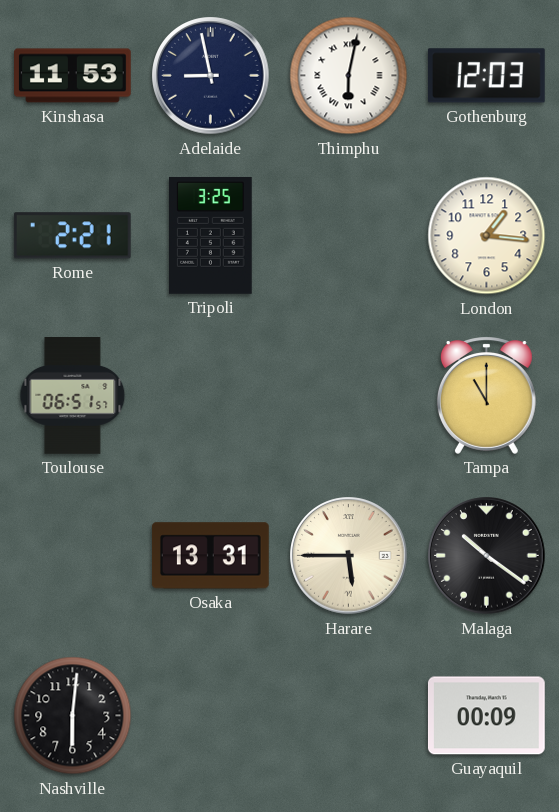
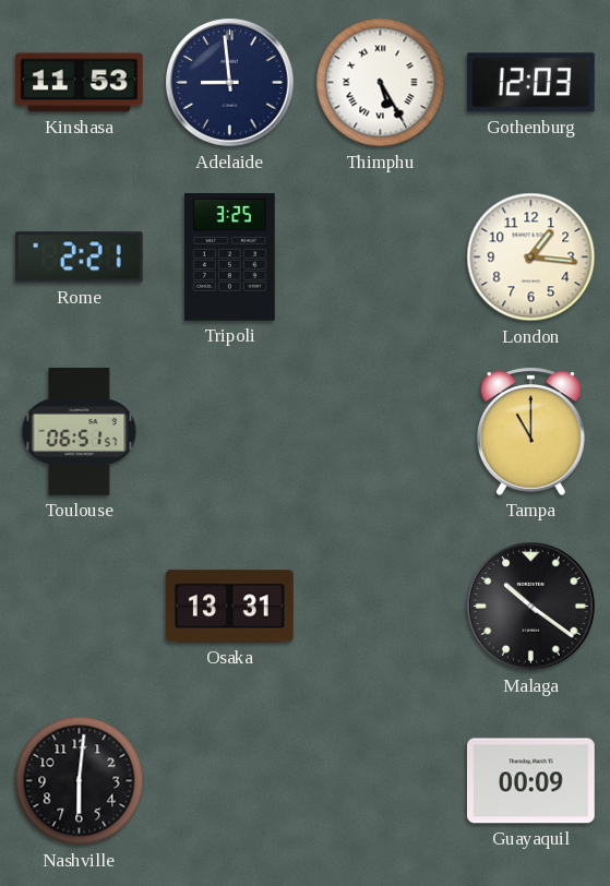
Adelaide: 8:58 -> 8:59 (230, 83)
Thimphu: 6:02 -> 5:25 (381, 83)
Harare: 5:45 -> none (349, 556)
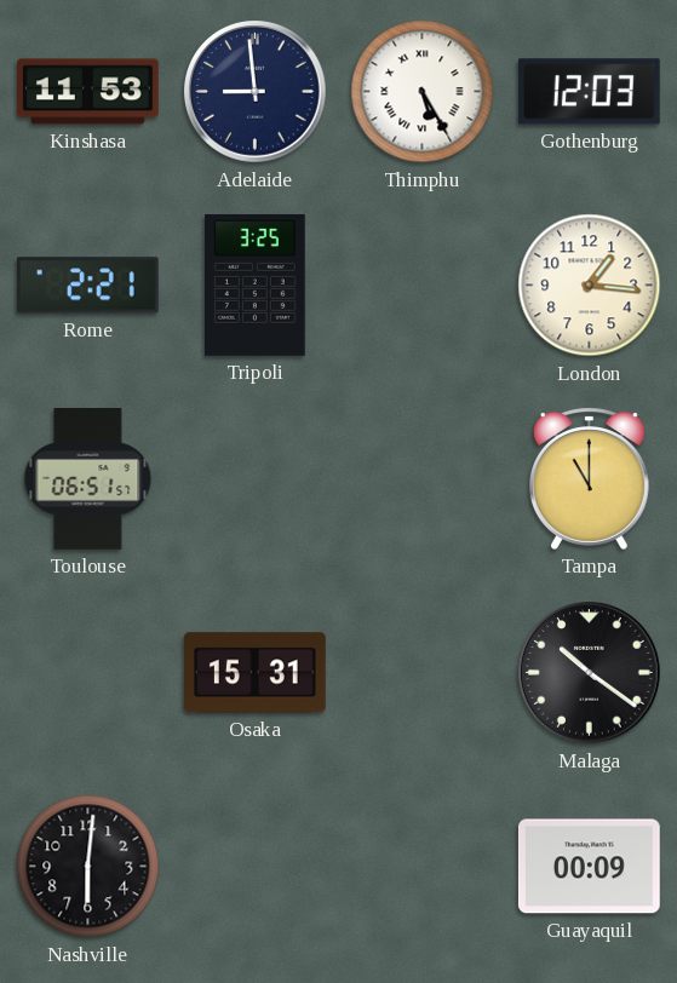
Osaka: 13:31 -> 15:31 (254, 673)
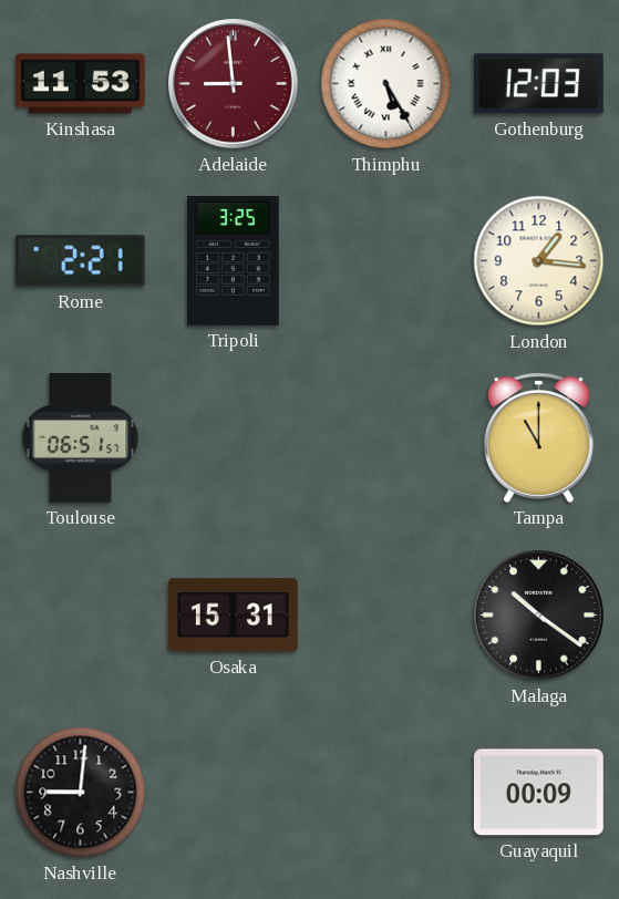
Adelaide dial: navy -> burgundy (234, 84)
Nashville: 6:01 -> 9:01 (81, 793)
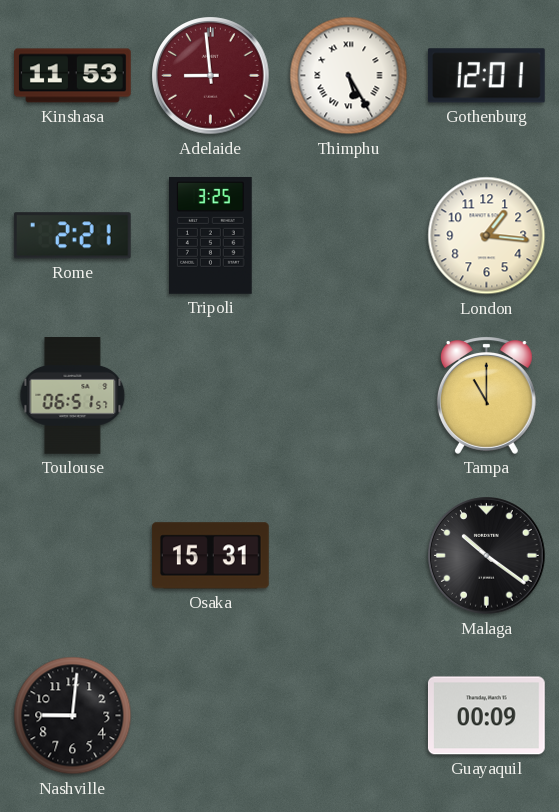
Gothenburg: 12:03 -> 12:01 (486, 76)
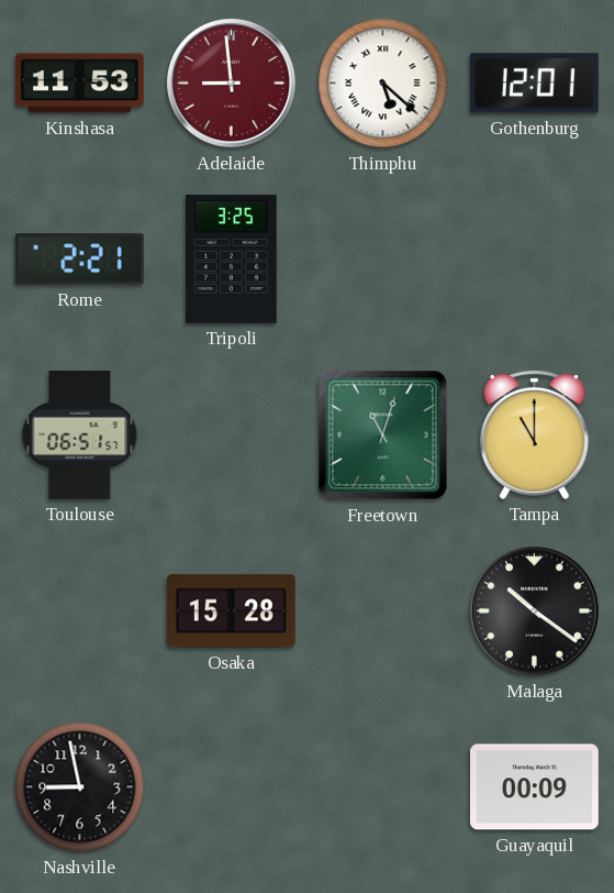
Thimphu: 5:25 -> 5:22 (383, 84)
London: 1:16 -> none (487, 236)
Freetown: none -> 11:03 (383, 436)
Osaka: 15:31 -> 15:28 (231, 611)
Nashville: 9:01 -> 8:58 (80, 787)
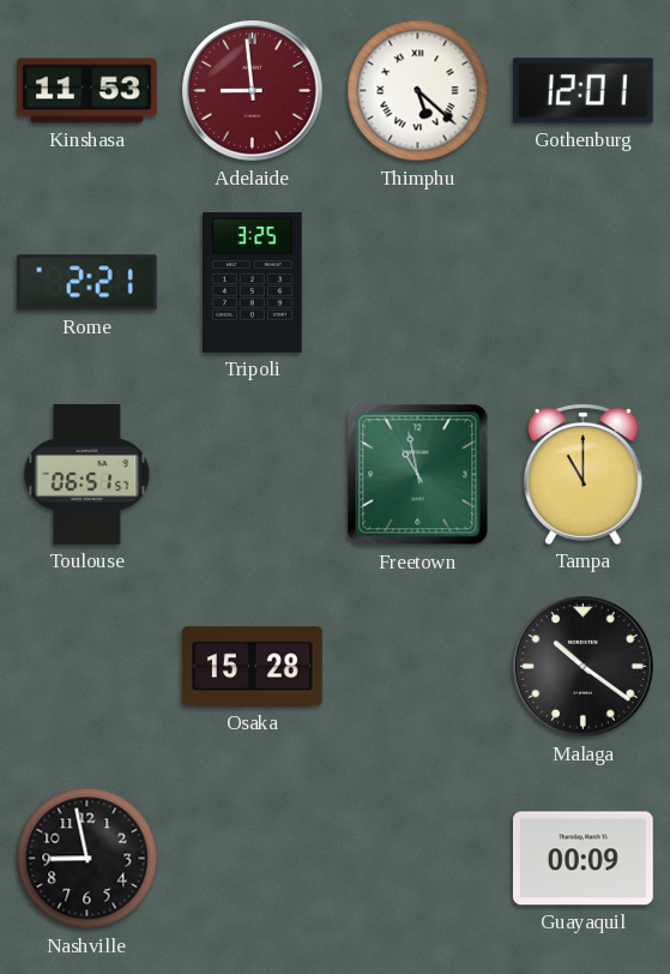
Freetown: 11:03 -> 10:58 (418, 475)
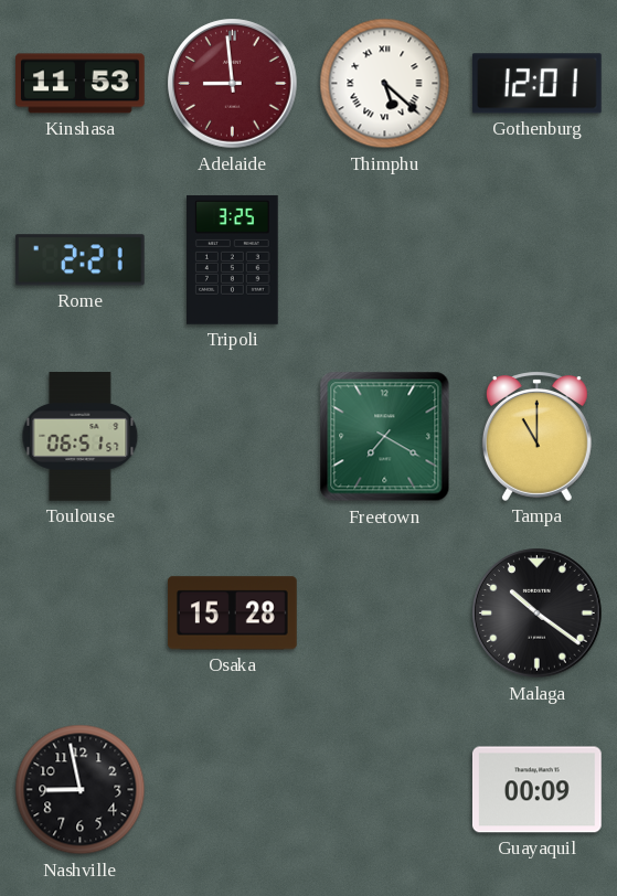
Freetown: 10:58 -> 7:20 (385, 437)
